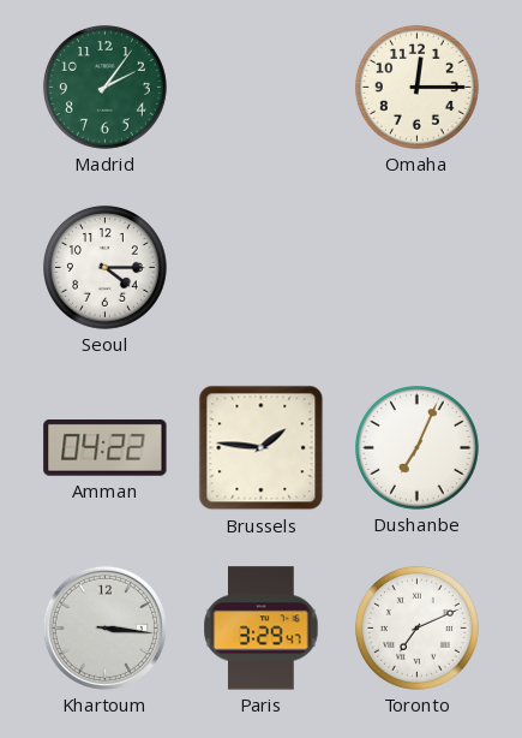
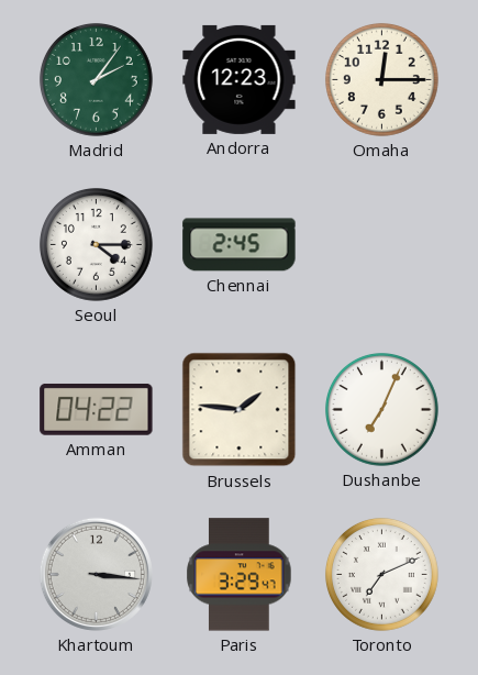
Andorra: none -> 12:23 (240, 79)
Chennai: none -> 2:45 (240, 245)
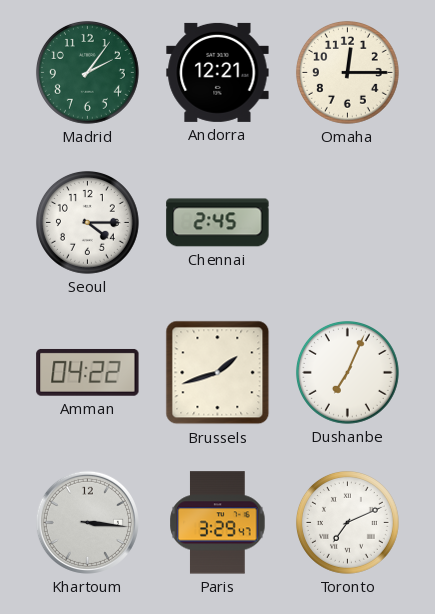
Andorra: 12:23 -> 12:21 (218, 72)
Brussels: 1:46 -> 1:42 (218, 373)
